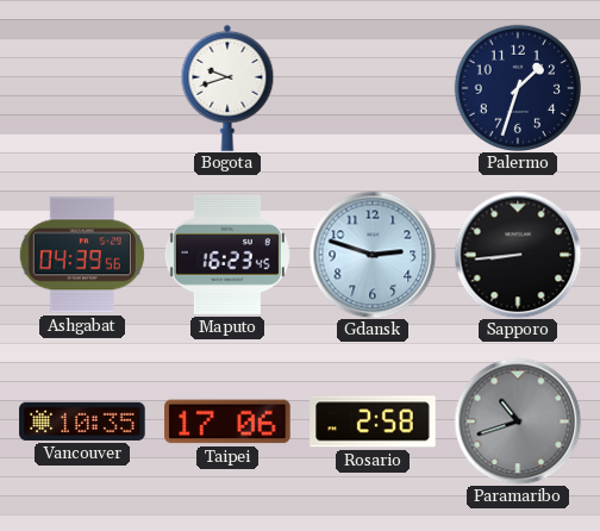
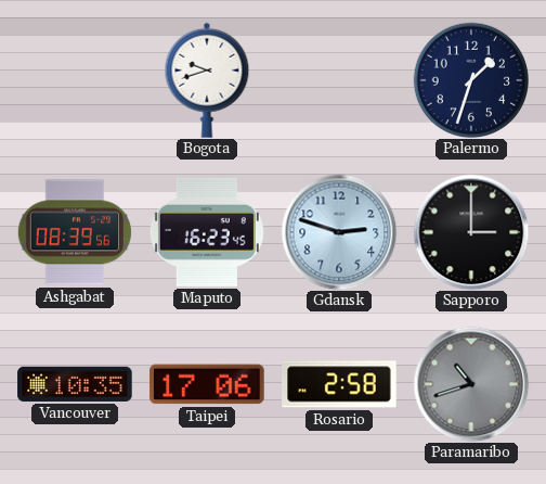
Ashgabat: 04:39 -> 08:39 (75, 232)
Sapporo: 8:44 -> 3:00 (471, 232)
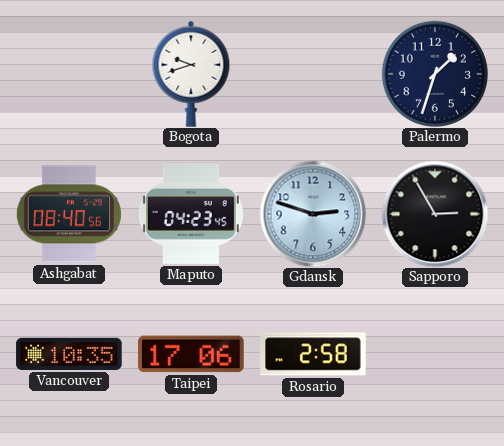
Ashgabat: 08:39 -> 08:40 (69, 214)
Maputo: 16:23 -> 04:23 (191, 214)
Sapporo: 3:00 -> 2:55 (435, 214)
Paramaribo: 10:42 -> none (471, 384)
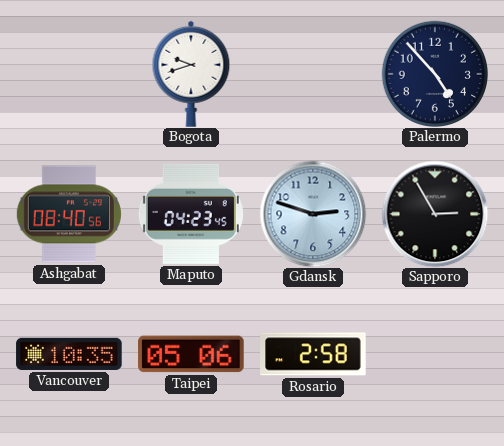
Palermo: 1:33 -> 4:53 (434, 73)
Taipei: 17:06 -> 05:06 (191, 354)
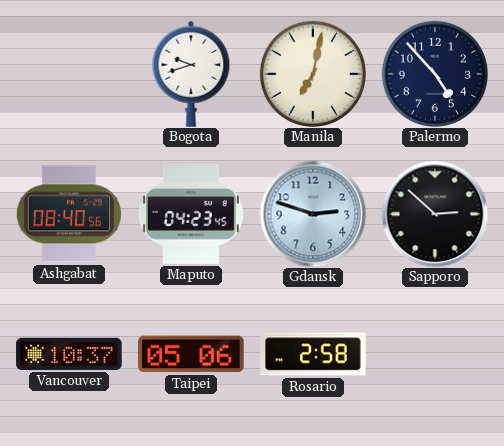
Manila: none -> 7:02 (312, 73)
Sapporo: 2:55 -> 2:52 (435, 214)
Vancouver: 10:35 -> 10:37 (69, 354)
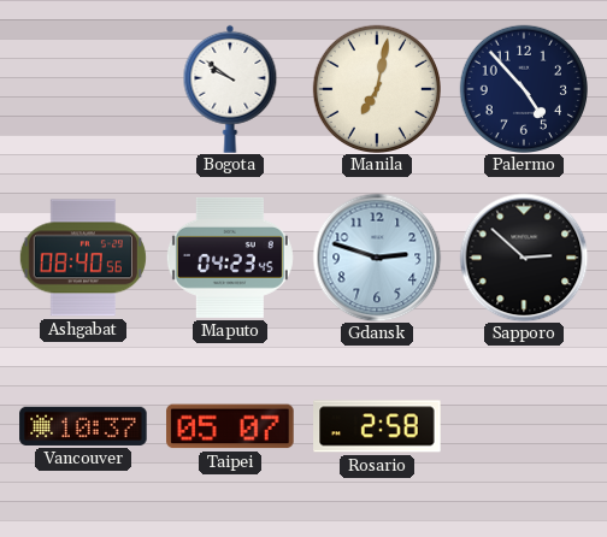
Bogota: 9:42 -> 9:51 (230, 89)
Taipei: 05:06 -> 05:07 (230, 426)
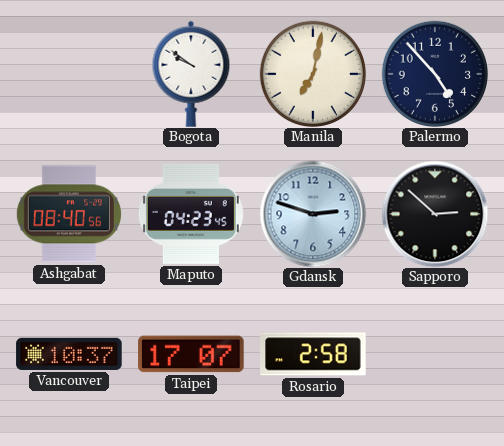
Taipei: 05:07 -> 17:07 (191, 354)
